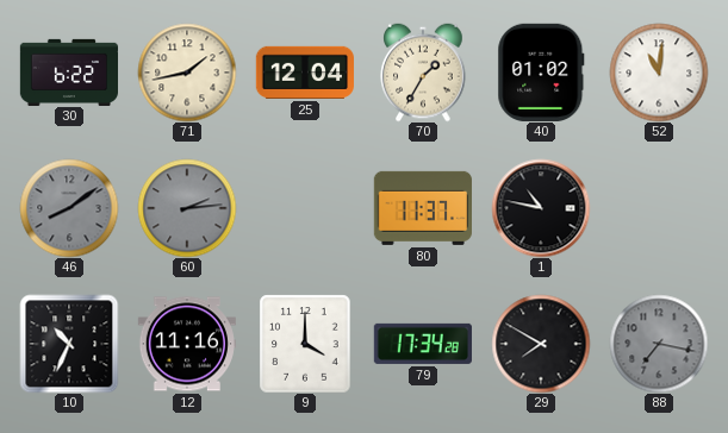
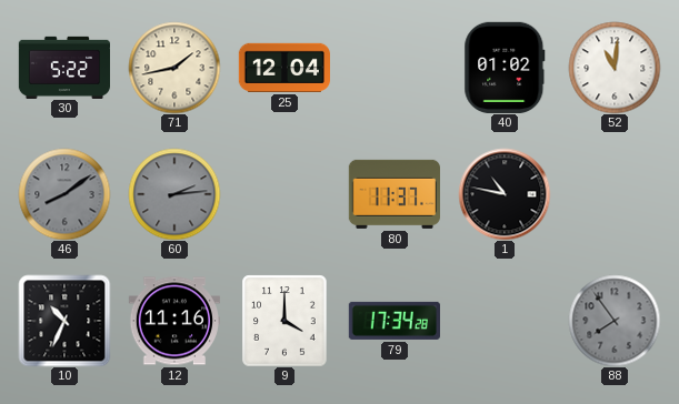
30: 6:22 -> 5:22 (63, 67)
70: 1:35 -> none (423, 73)
29: 7:50 -> none (541, 344)
88: 7:17 -> 7:54 (615, 321)
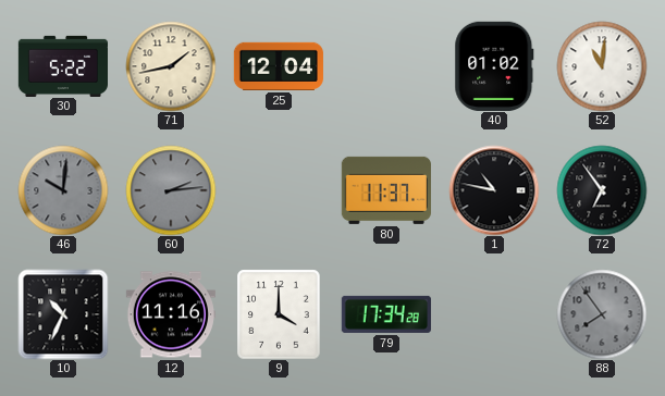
46: 8:09 -> 10:01 (63, 190)
72: none -> 6:54 (602, 190)
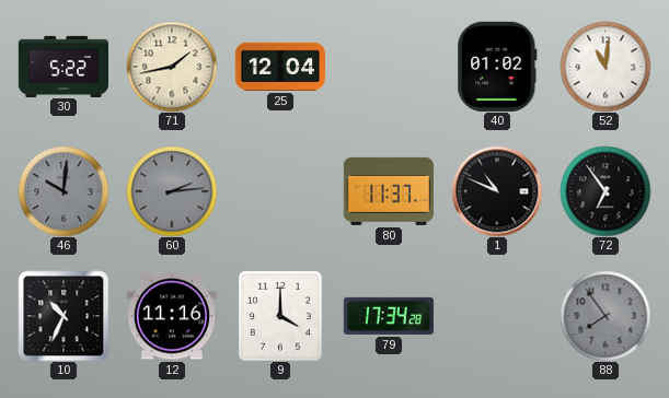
1: 10:47 -> 10:49 (497, 191)
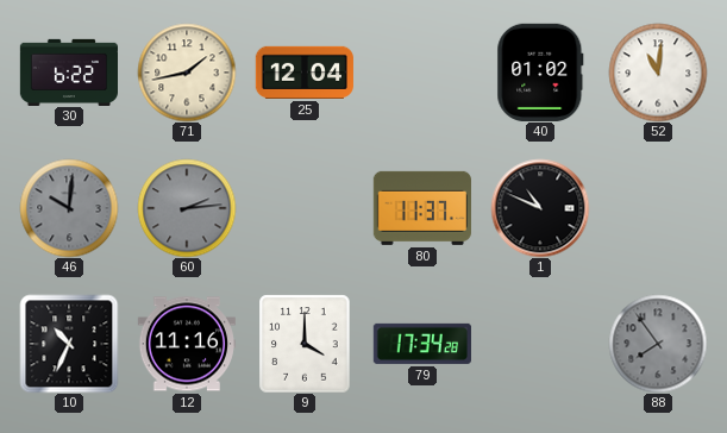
30: 5:22 -> 6:22 (68, 71)
72: 6:54 -> none (605, 191)
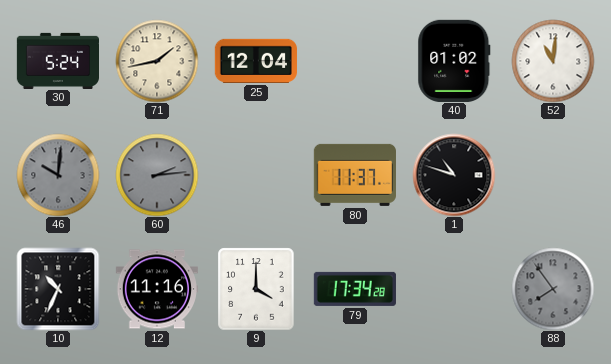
30: 6:22 -> 5:24 (57, 60)
1: 10:49 -> 10:48 (454, 175)
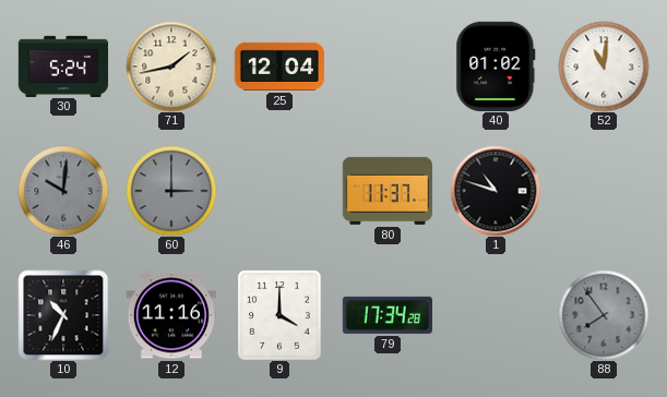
60: 2:14 -> 3:00 (171, 191)
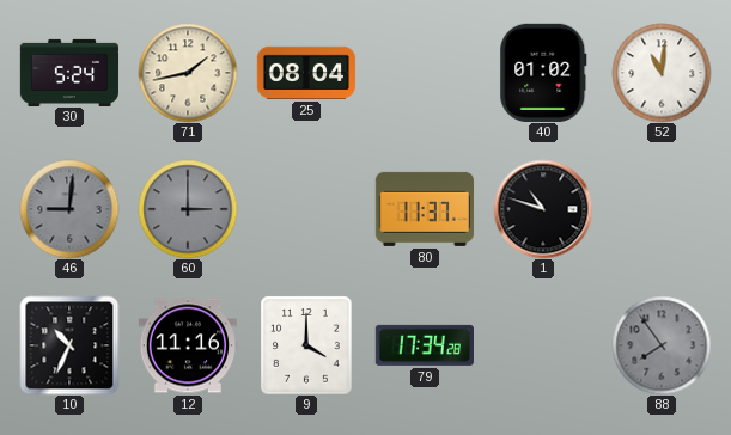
25: 12:04 -> 08:04 (305, 73)
46: 10:01 -> 9:01 (69, 209)
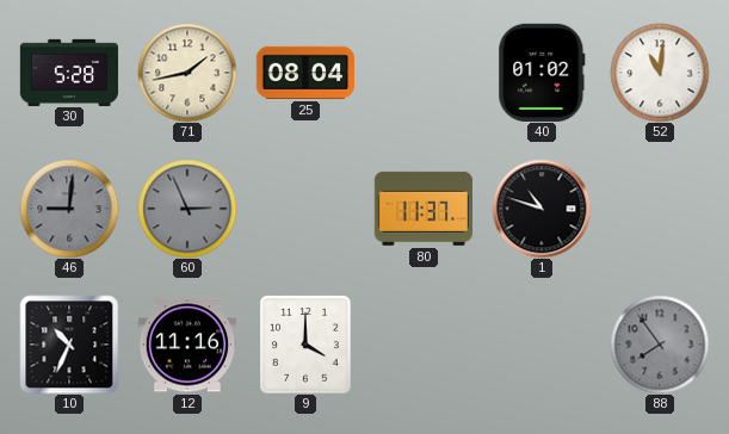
30: 5:24 -> 5:28 (68, 72)
60: 3:00 -> 2:56 (187, 209)
79: 17:34 -> none (425, 345)
